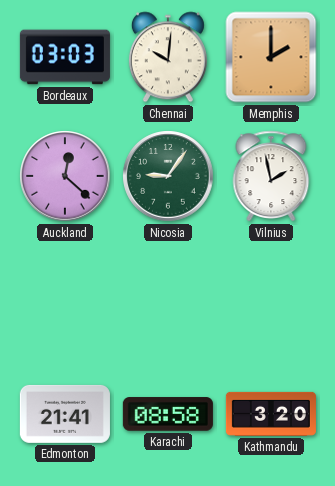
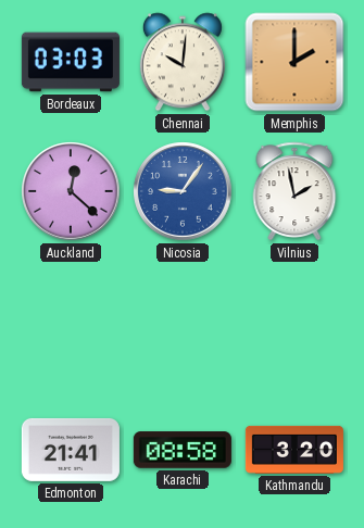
Nicosia dial: green -> blue (183, 191)
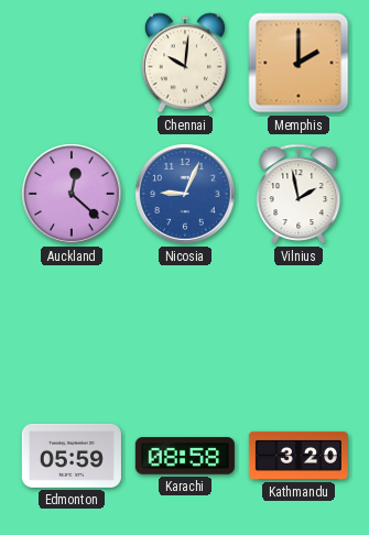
Bordeaux: 03:03 -> none (71, 62)
Nicosia: 9:06 -> 9:04 (185, 194)
Edmonton: 21:41 -> 05:59 (72, 456)
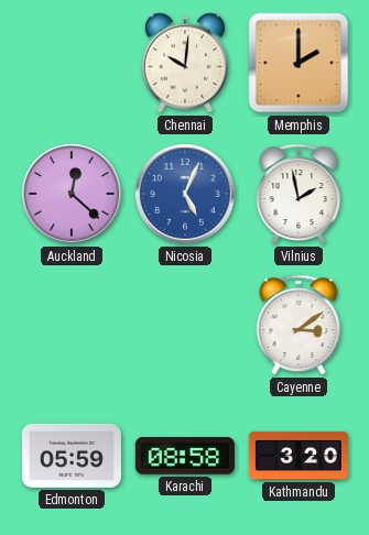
Nicosia: 9:04 -> 5:04 (185, 194)
Cayenne: none -> 3:09 (299, 325)
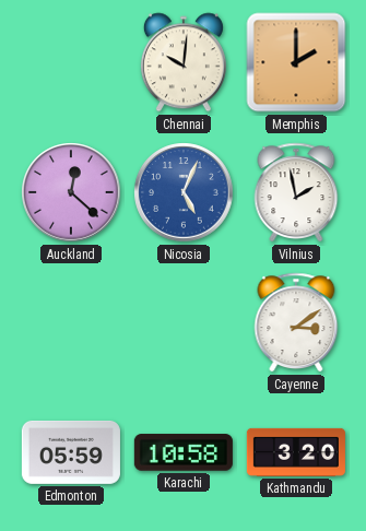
Karachi: 08:58 -> 10:58 (184, 452)
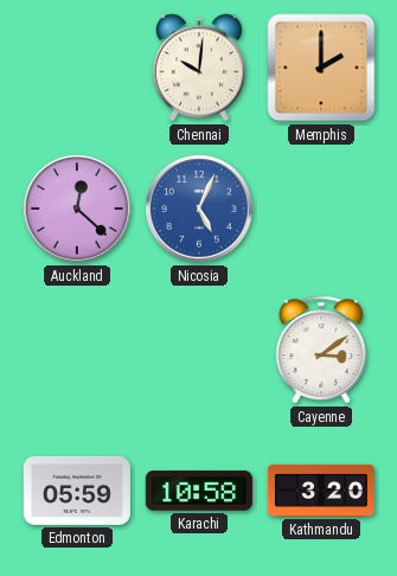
Vilnius: 1:58 -> none (296, 192)
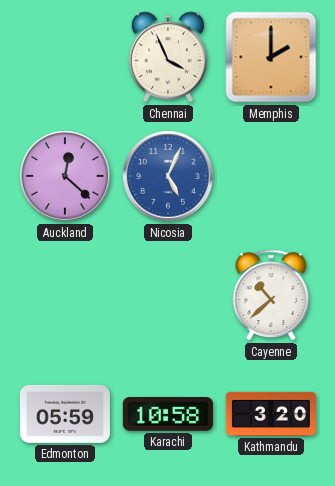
Chennai: 10:01 -> 3:56 (168, 57)
Cayenne: 3:09 -> 10:38 (271, 295)
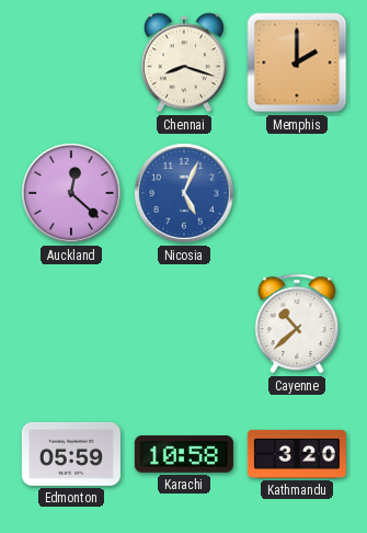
Chennai: 3:56 -> 8:18 (184, 63)
